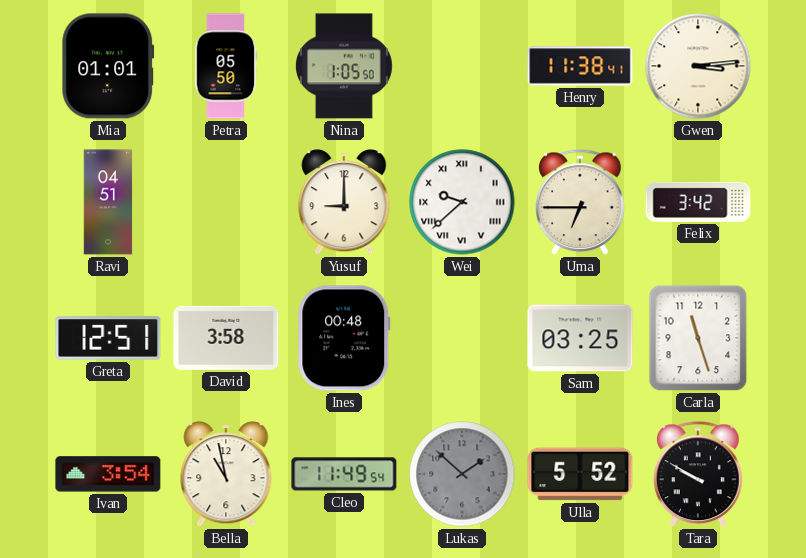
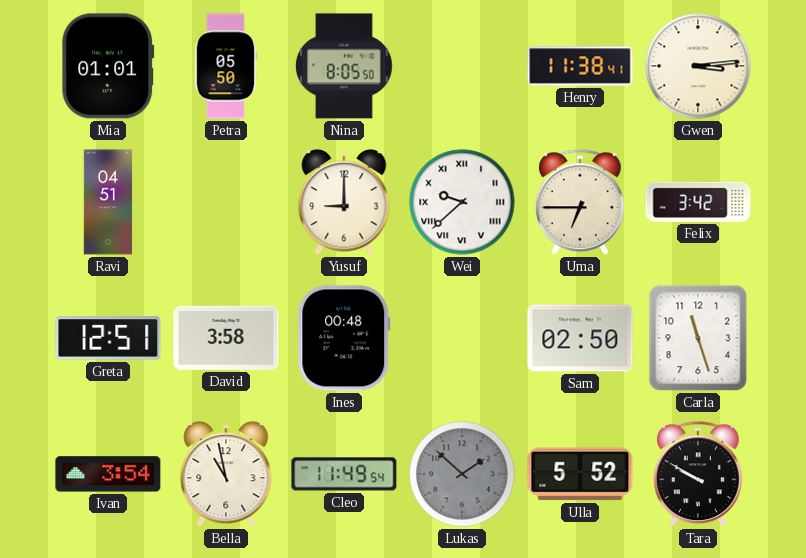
Nina: 1:05 -> 8:05 (344, 66)
Sam: 03:25 -> 02:50 (580, 338)
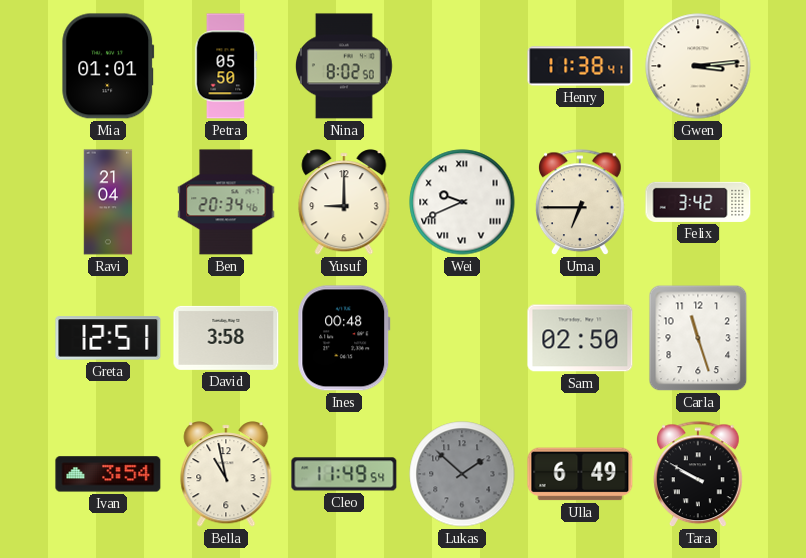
Nina: 8:05 -> 8:02 (344, 66)
Ravi: 04:51 -> 21:04 (108, 202)
Ben: none -> 20:34 (226, 202)
Wei: 9:38 -> 9:41 (462, 202)
Ulla: 5:52 -> 6:49 (580, 474)
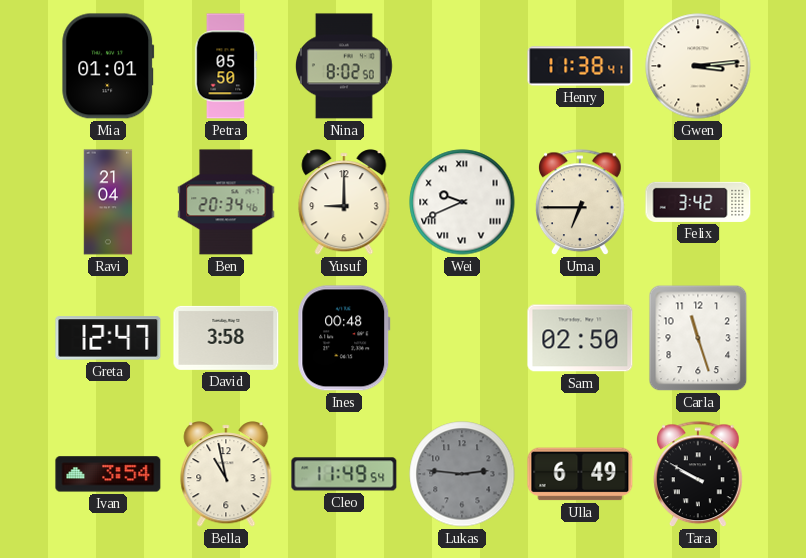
Greta: 12:51 -> 12:47 (108, 338)
Lukas: 1:52 -> 2:46 (462, 474)
